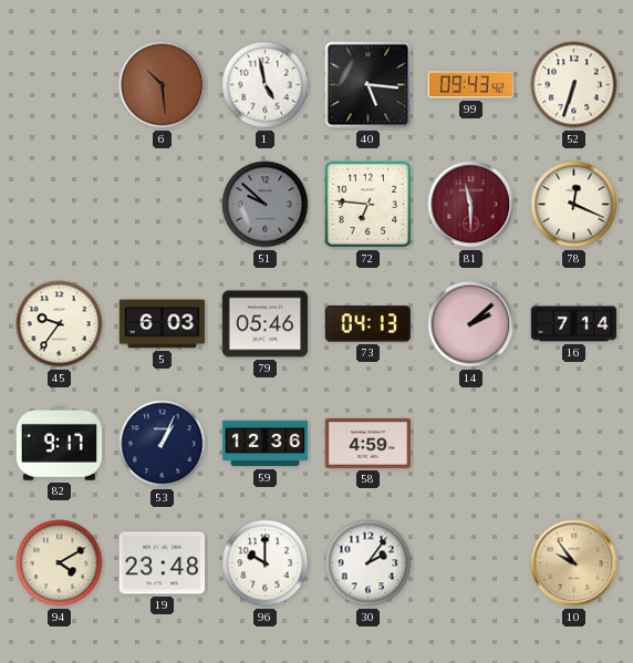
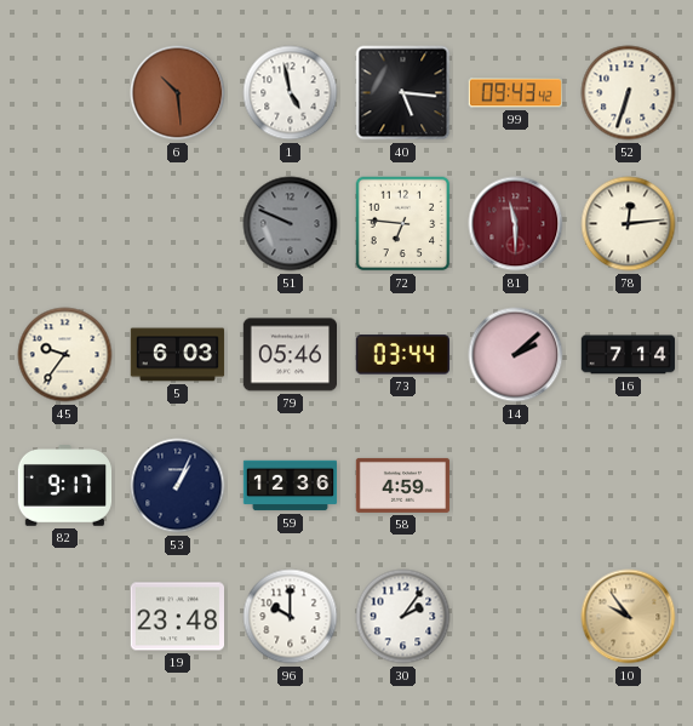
51: 9:52 -> 9:49 (291, 224)
78: 12:19 -> 12:14 (629, 224)
73: 04:13 -> 03:44 (402, 355)
94: 4:10 -> none (60, 563)
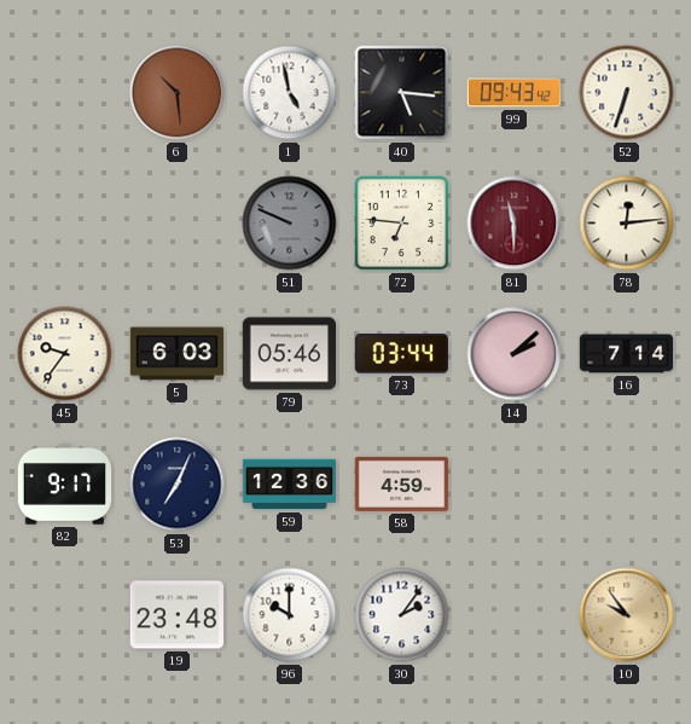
53: 1:04 -> 7:04 (178, 485)
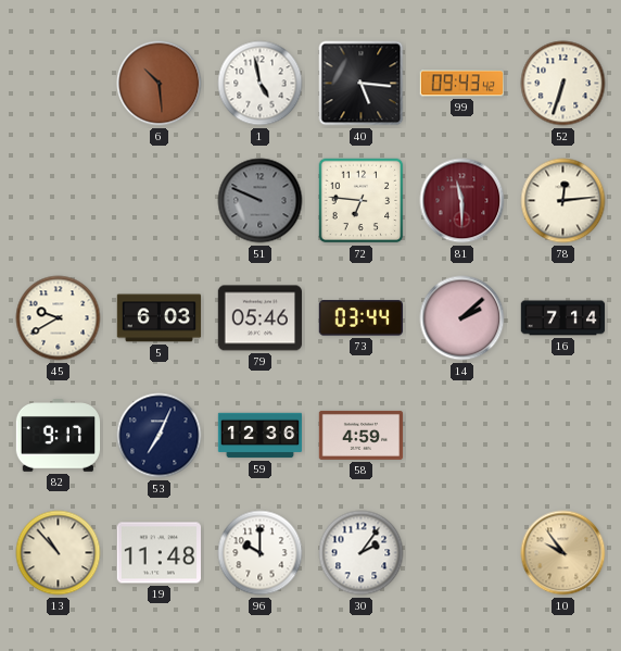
45: 9:36 -> 9:40 (59, 318)
13: none -> 10:53 (59, 553)
19: 23:48 -> 11:48 (159, 553)
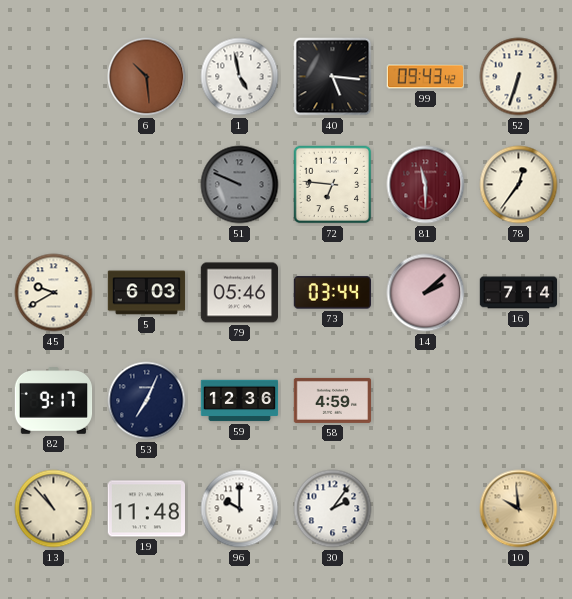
78: 12:14 -> 12:36 (519, 185)
10: 9:54 -> 9:59 (519, 509)
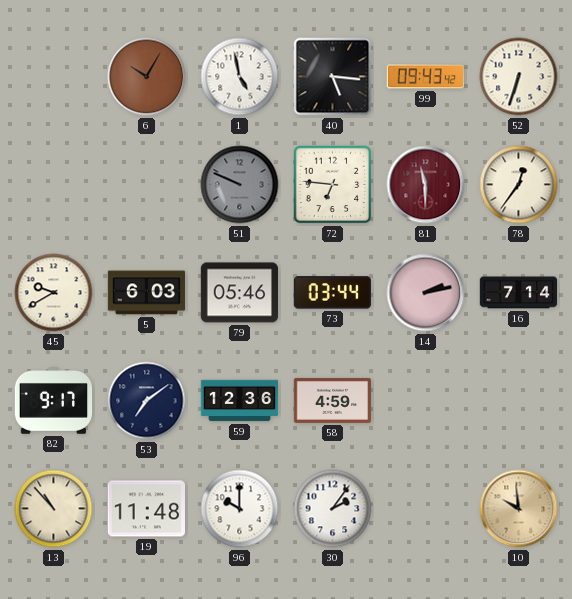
6: 10:29 -> 10:05 (147, 77)
14: 2:08 -> 2:13 (426, 293)
53: 7:04 -> 7:09 (147, 401)
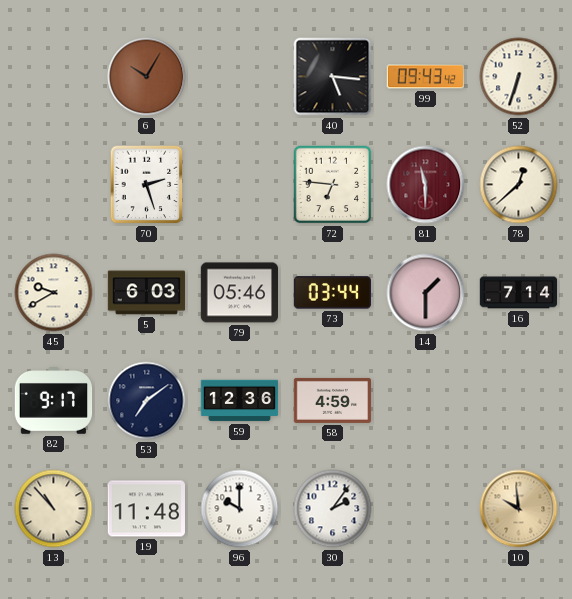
1: 4:58 -> none (240, 77)
70: none -> 2:27 (147, 185)
51: 9:49 -> none (240, 185)
78: 12:36 -> 12:38 (519, 185)
14: 2:13 -> 1:30 (426, 293)
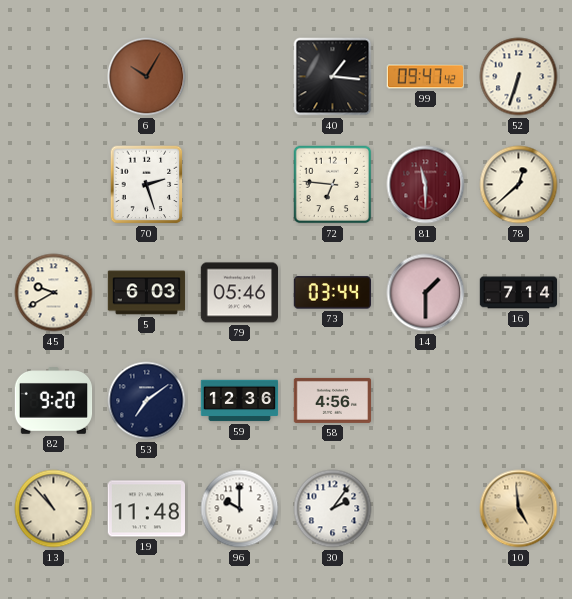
40: 5:16 -> 1:16 (333, 77)
99: 09:43 -> 09:47 (425, 77)
82: 9:17 -> 9:20 (54, 401)
58: 4:59 -> 4:56 (333, 400)
10: 9:59 -> 4:59 (519, 509)
